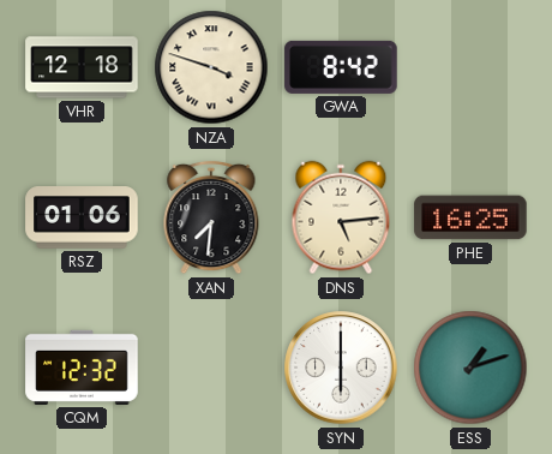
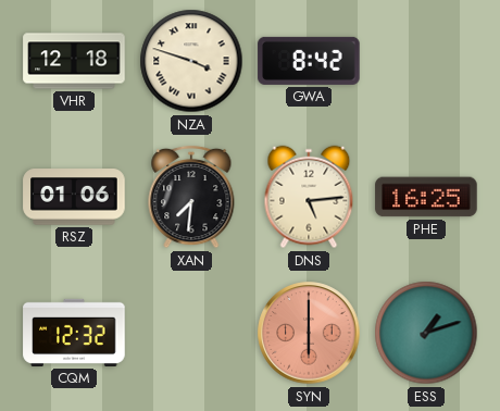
SYN dial: white -> salmon (309, 333)
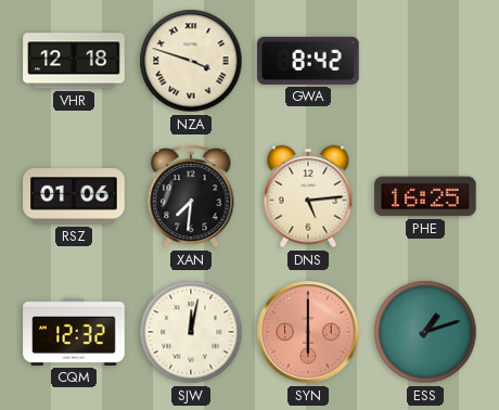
SJW: none -> 12:02 (191, 332)
